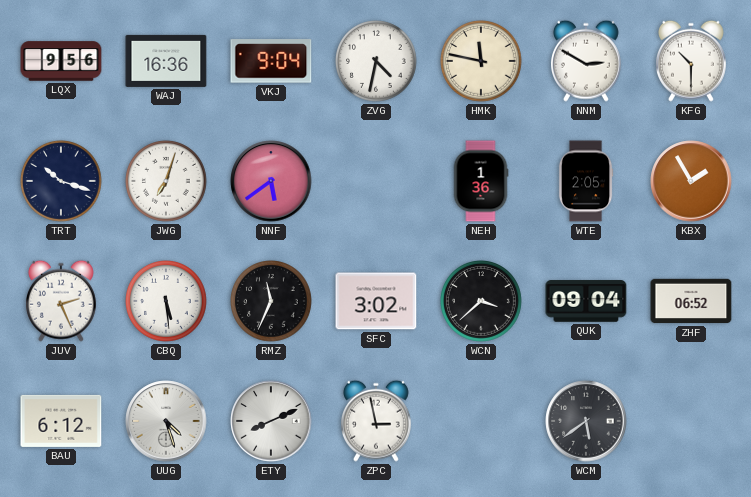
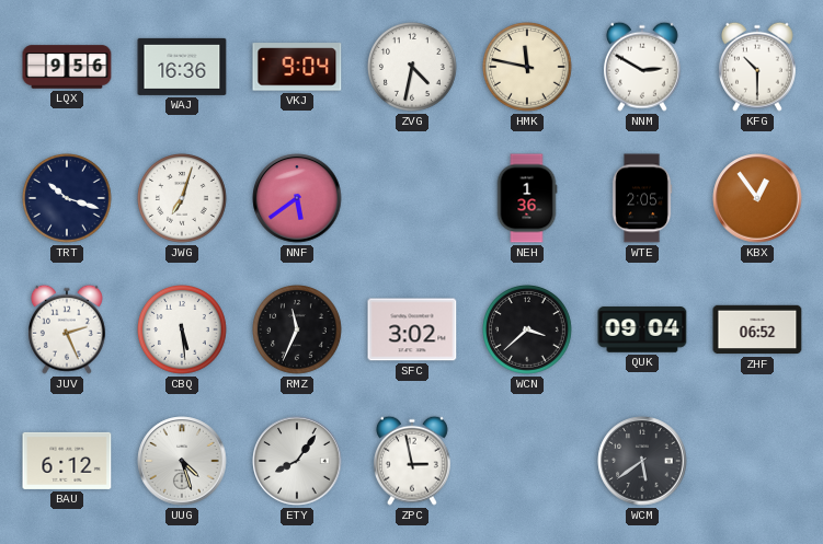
KBX: 1:55 -> 12:54 (757, 198)
ETY: 8:11 -> 8:06 (297, 461)
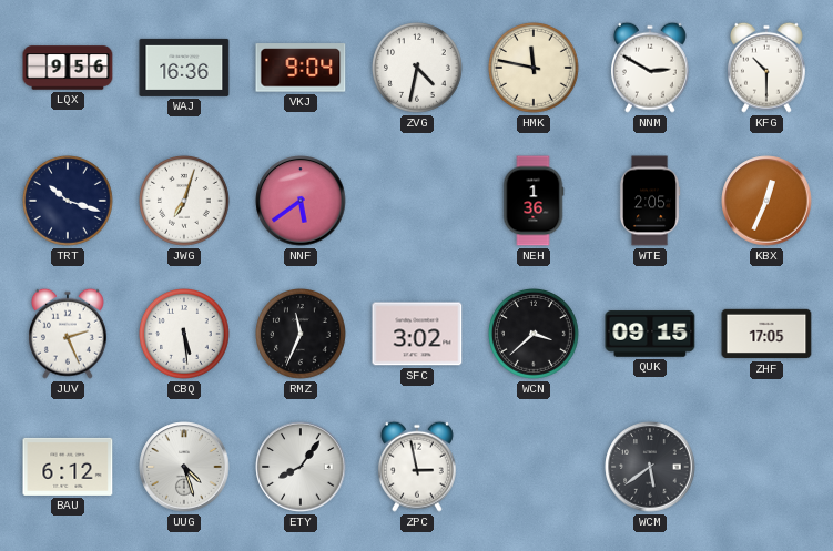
KBX: 12:54 -> 12:34 (766, 201)
QUK: 09:04 -> 09:15 (650, 334)
ZHF: 06:52 -> 17:05 (766, 334)
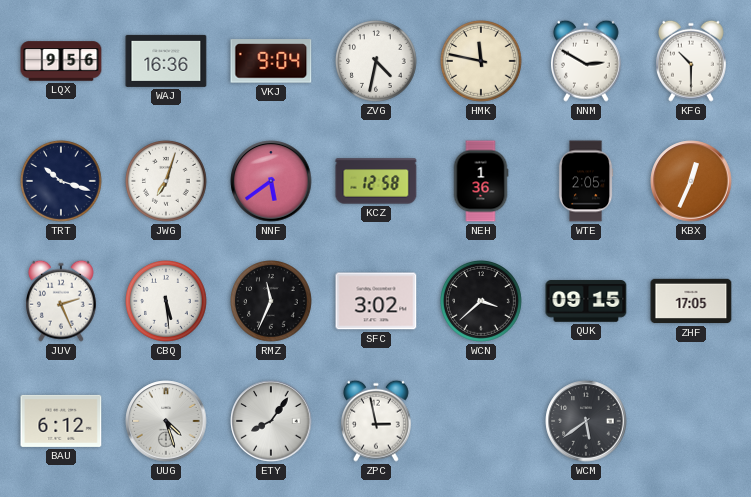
KCZ: none -> 12:58 (376, 181)
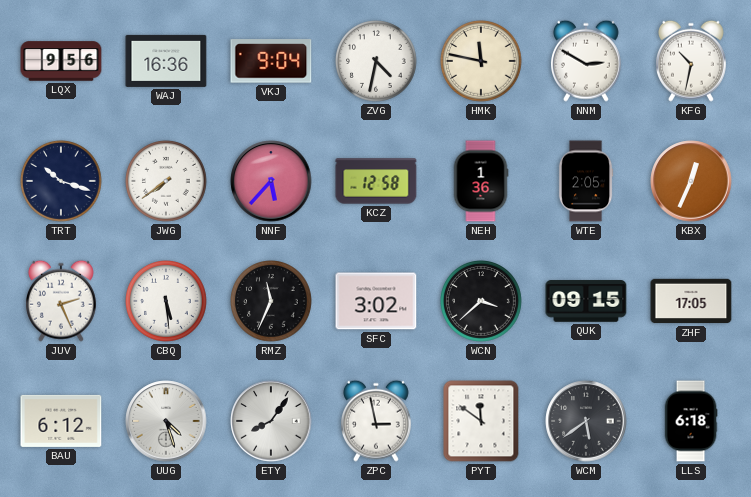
KFG: 10:30 -> 10:32 (691, 61)
JWG: 7:03 -> 7:39 (167, 182)
NNF: 5:39 -> 5:37 (271, 181)
PYT: none -> 11:51 (481, 421)
LLS: none -> 6:18 (691, 421)
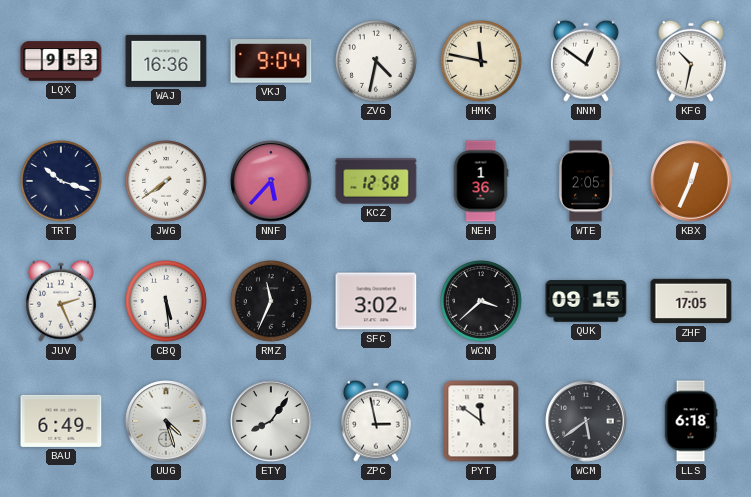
LQX: 9:56 -> 9:53 (61, 61)
NNM: 2:50 -> 12:51 (586, 61)
BAU: 6:12 -> 6:49 (61, 421)
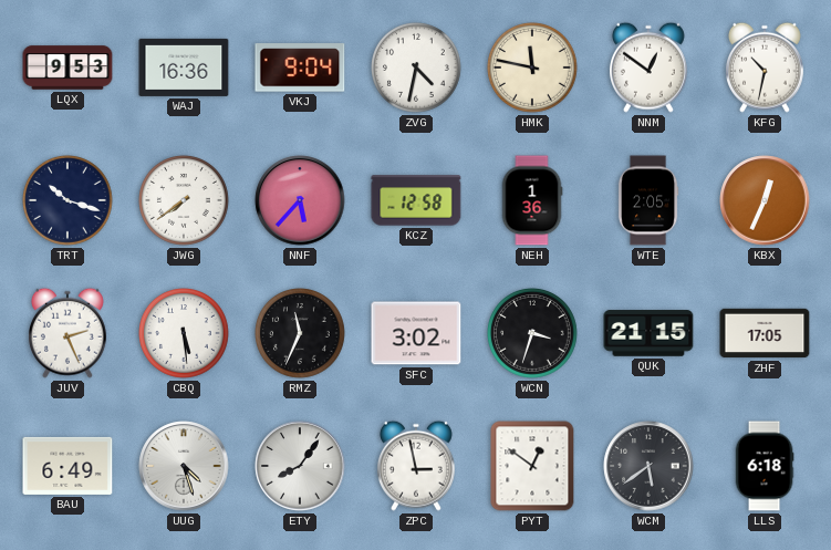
WCN: 3:38 -> 3:33 (533, 334)
QUK: 09:15 -> 21:15 (648, 333)
PYT: 11:51 -> 12:51 (532, 466)
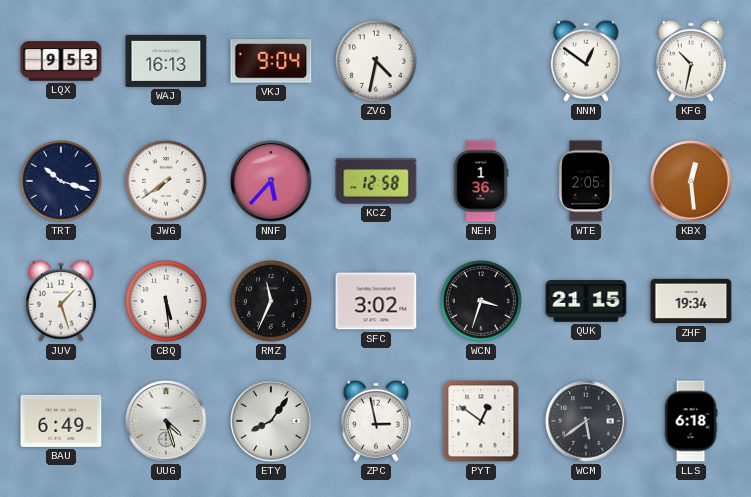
WAJ: 16:36 -> 16:13 (166, 61)
HMK: 11:47 -> none (533, 69)
KBX: 12:34 -> 12:29 (691, 181)
JUV: 2:26 -> 1:27 (61, 301)
ZHF: 17:05 -> 19:34 (691, 301)
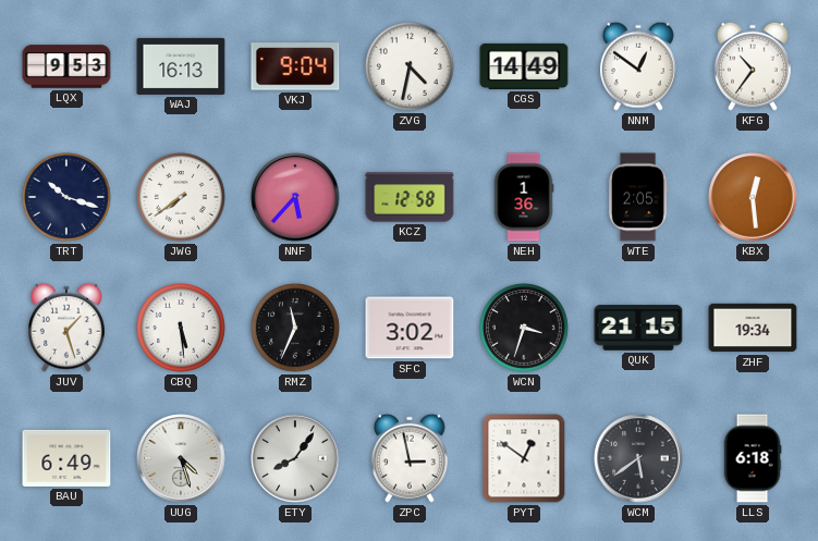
CGS: none -> 14:49 (524, 66)
KFG: 10:32 -> 10:36 (753, 66)
